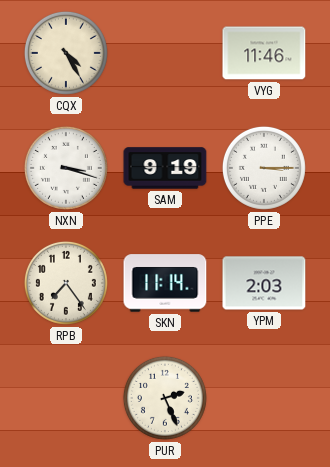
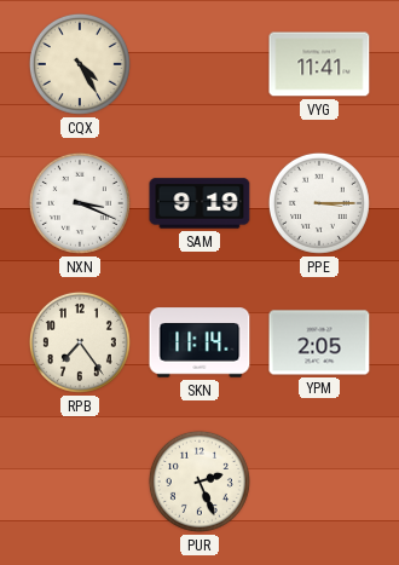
VYG: 11:46 -> 11:41 (319, 64)
NXN: 3:18 -> 3:19 (80, 203)
YPM: 2:03 -> 2:05 (319, 342)
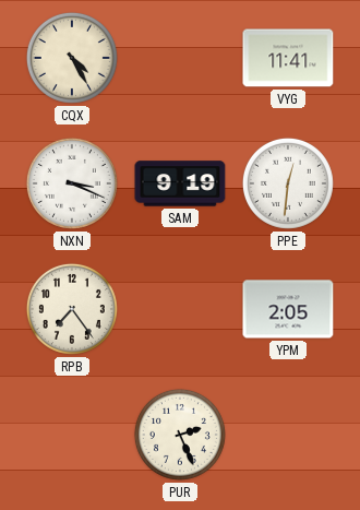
PPE: 3:15 -> 12:31 (288, 183)
SKN: 11:14 -> none (199, 342)
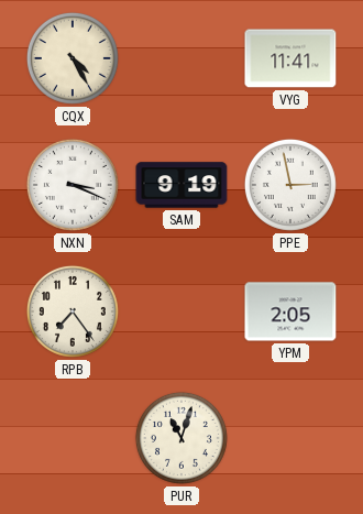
PPE: 12:31 -> 2:58 (290, 185)
PUR: 2:26 -> 11:03 (182, 438)
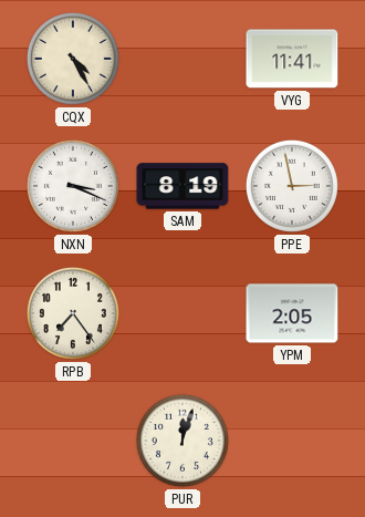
SAM: 9:19 -> 8:19 (182, 186)
PUR: 11:03 -> 12:03 (182, 441)
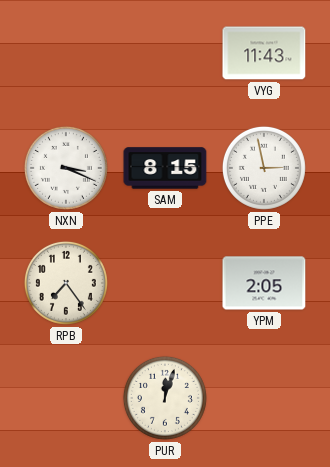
CQX: 4:25 -> none (73, 59)
VYG: 11:41 -> 11:43 (264, 53)
SAM: 8:19 -> 8:15 (165, 168)
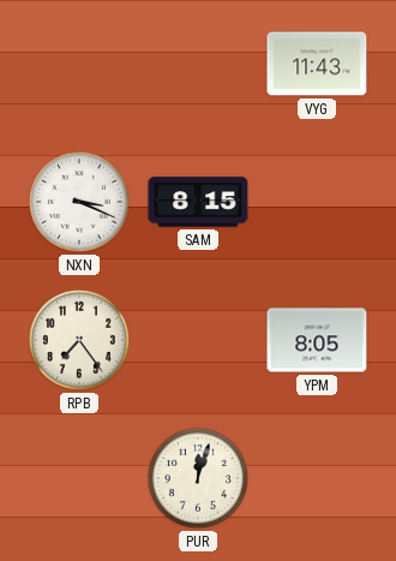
PPE: 2:58 -> none (264, 168)
YPM: 2:05 -> 8:05 (317, 340)
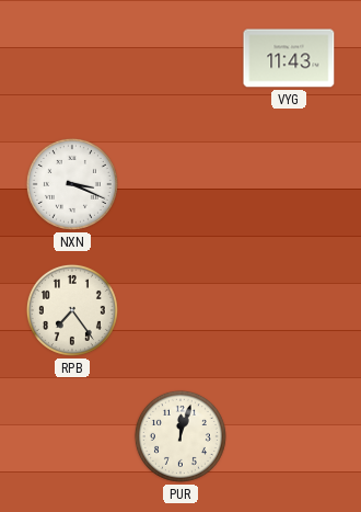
SAM: 8:15 -> none (198, 202)
YPM: 8:05 -> none (317, 340)
